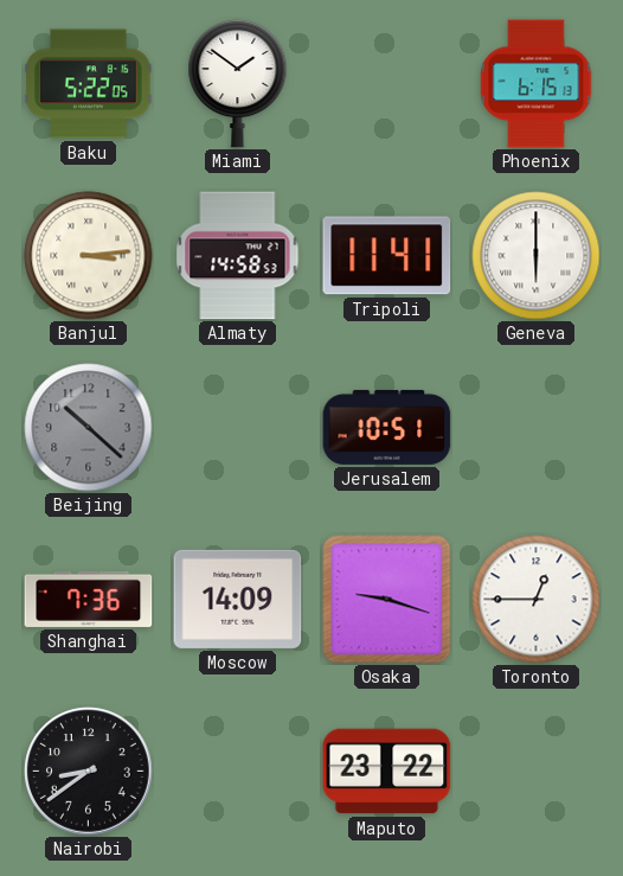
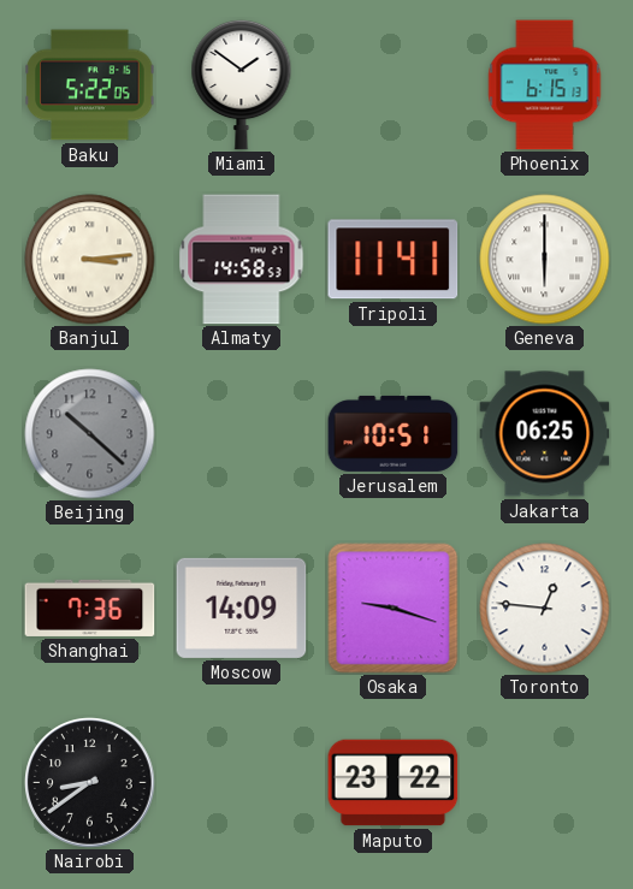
Jakarta: none -> 06:25 (545, 434)
Toronto: 12:45 -> 12:46 (545, 609)
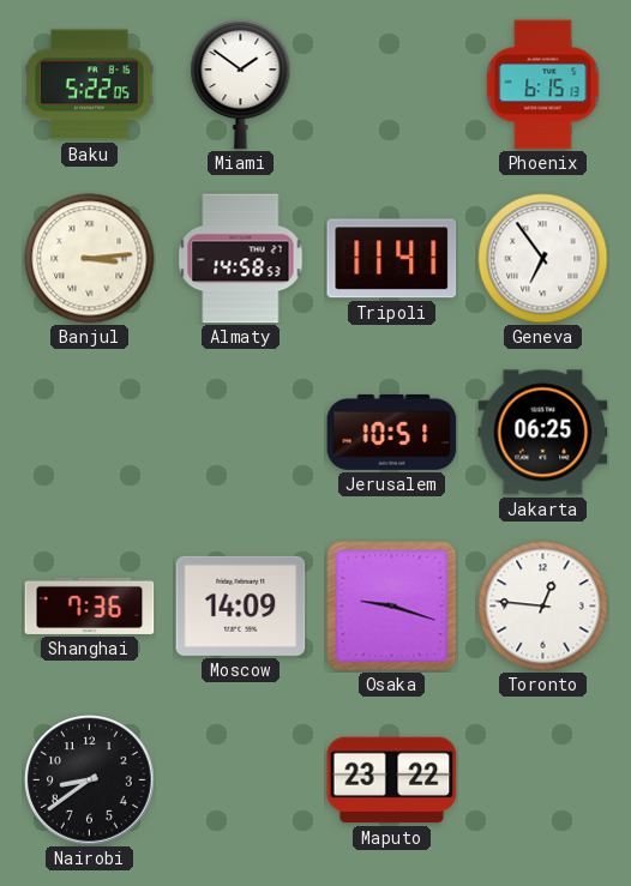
Geneva: 6:00 -> 6:54 (543, 259)
Beijing: 10:22 -> none (90, 434)
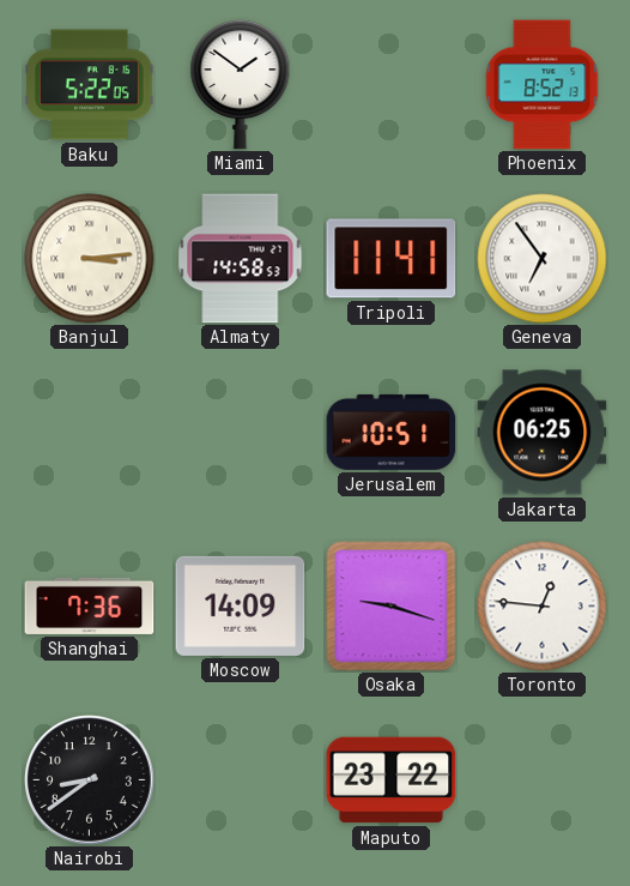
Phoenix: 6:15 -> 8:52 (543, 85)
